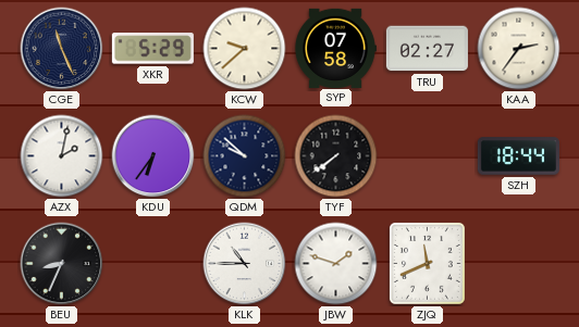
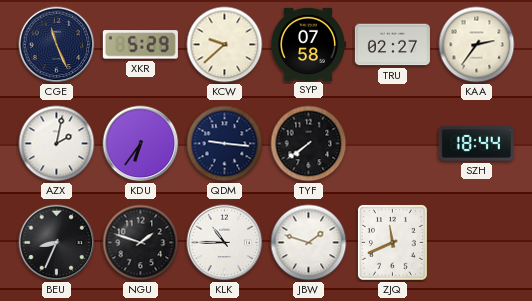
QDM: 9:52 -> 9:16 (225, 144)
NGU: none -> 1:48 (141, 243)
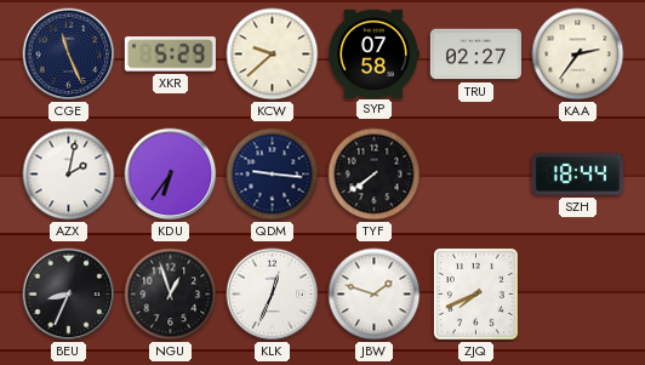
NGU: 1:48 -> 12:57 (171, 295)
KLK: 10:45 -> 12:34 (273, 295)
ZJQ: 11:41 -> 7:41 (475, 293)
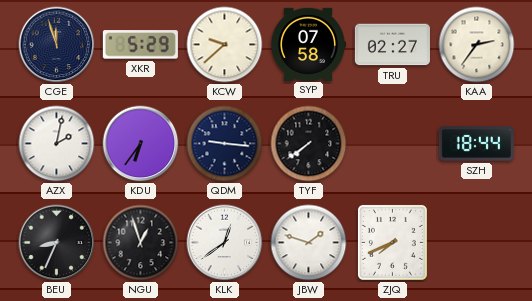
CGE: 11:26 -> 11:57 (57, 45)
KLK: 12:34 -> 12:39 (225, 243)
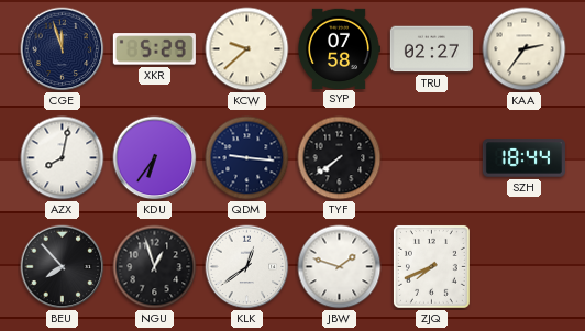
AZX: 2:02 -> 8:02 (63, 158)
BEU: 8:34 -> 7:53 (63, 267)
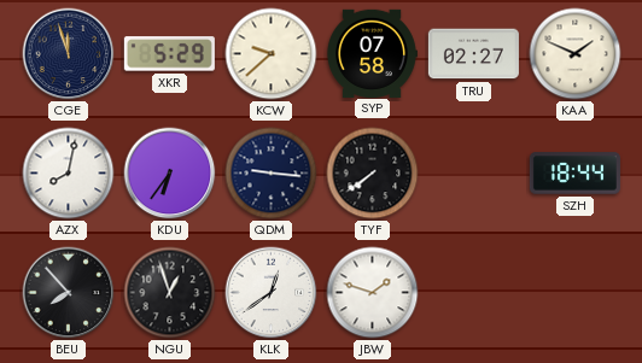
KAA: 2:36 -> 1:49 (576, 54)
ZJQ: 7:41 -> none (431, 266)
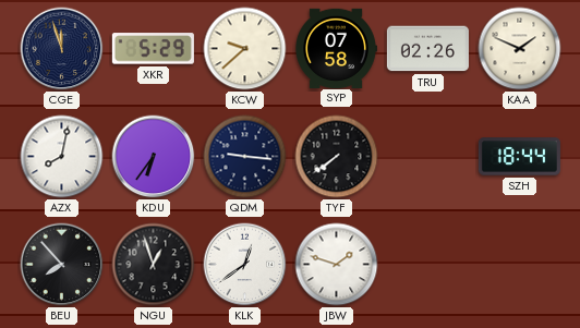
TRU: 02:27 -> 02:26 (427, 49)
